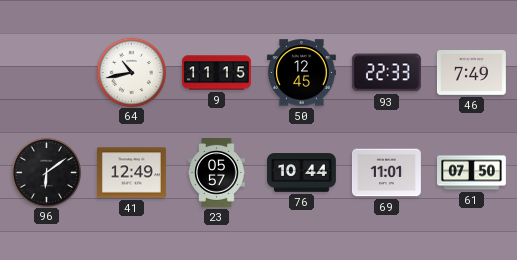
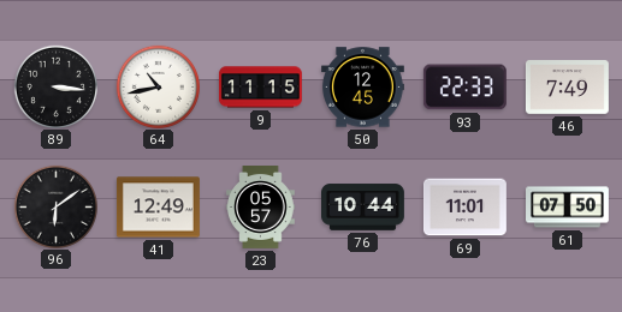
89: none -> 3:16 (55, 86)
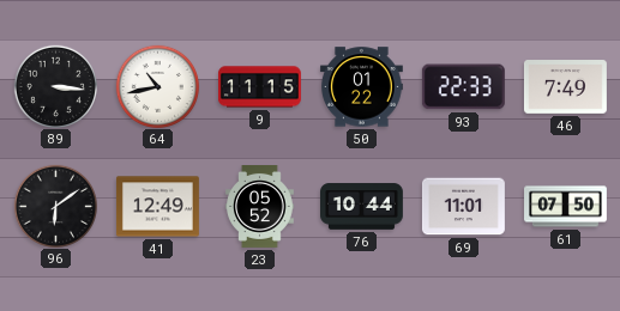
50: 12:45 -> 01:22 (361, 87)
23: 05:57 -> 05:52 (260, 207)
